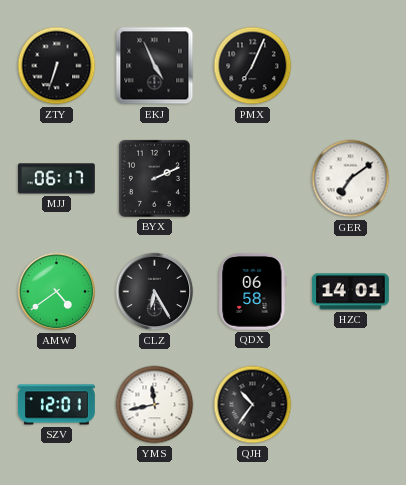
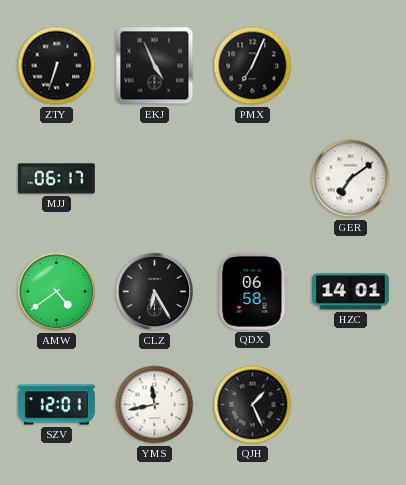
BYX: 2:11 -> none (154, 178)
QJH: 10:36 -> 1:26 (253, 405)
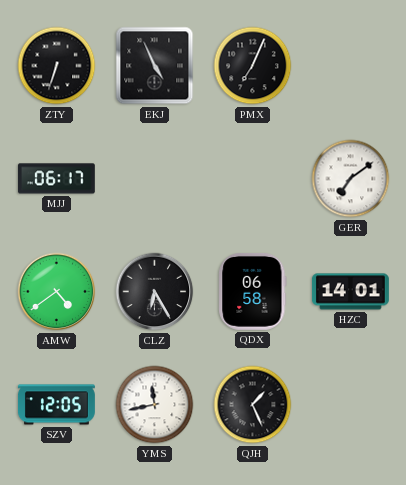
SZV: 12:01 -> 12:05 (56, 405)
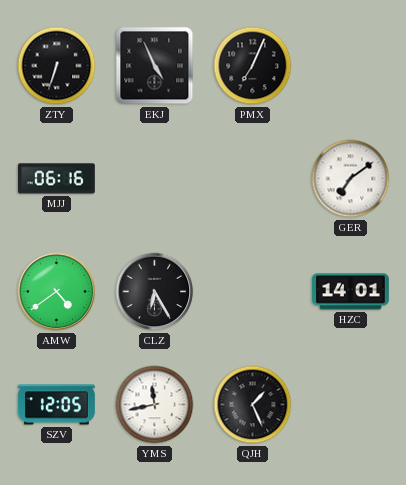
MJJ: 06:17 -> 06:16 (56, 179)
QDX: 06:58 -> none (253, 291)
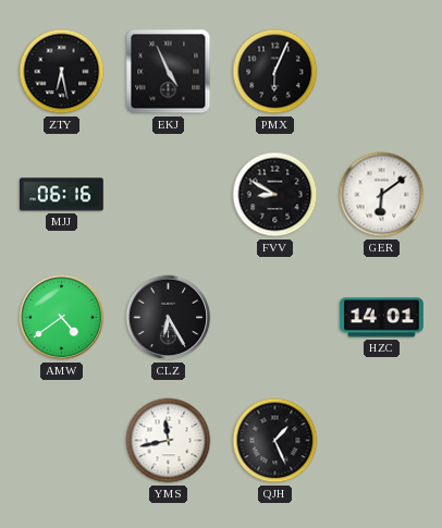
ZTY: 6:33 -> 6:28 (62, 72)
PMX: 7:04 -> 6:04 (275, 72)
FVV: none -> 8:50 (275, 195)
GER: 7:09 -> 6:09 (382, 195)
SZV: 12:05 -> none (56, 405)
